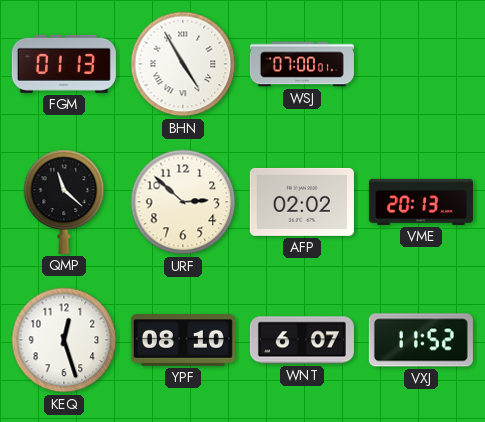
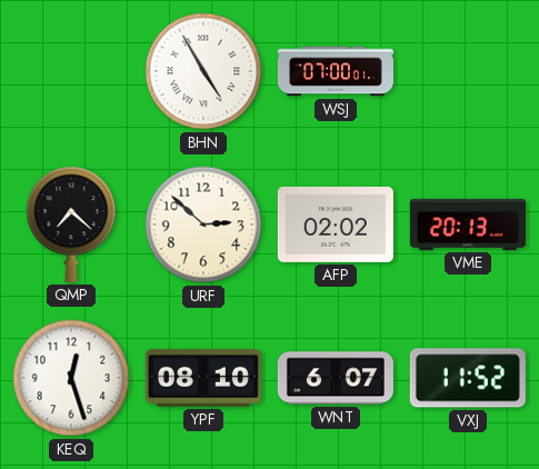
FGM: 01:13 -> none (64, 64)
QMP: 11:22 -> 7:22 (71, 224)
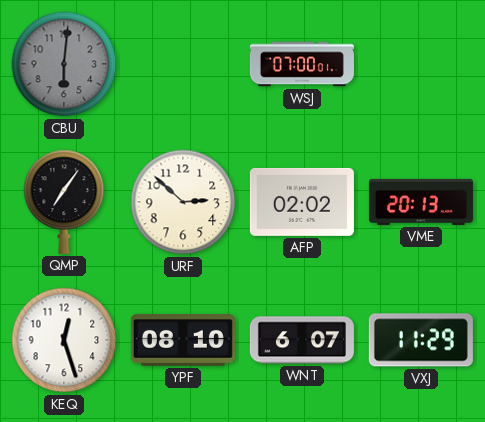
CBU: none -> 6:01 (64, 64)
BHN: 4:55 -> none (203, 71)
QMP: 7:22 -> 7:06 (64, 202)
VXJ: 11:52 -> 11:29 (421, 340)
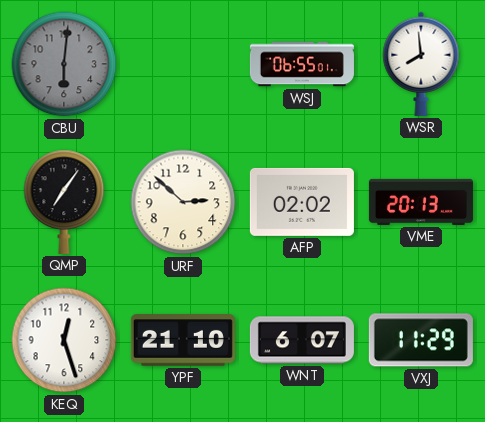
WSJ: 07:00 -> 06:55 (302, 64)
WSR: none -> 7:59 (421, 64)
YPF: 08:10 -> 21:10 (183, 340)
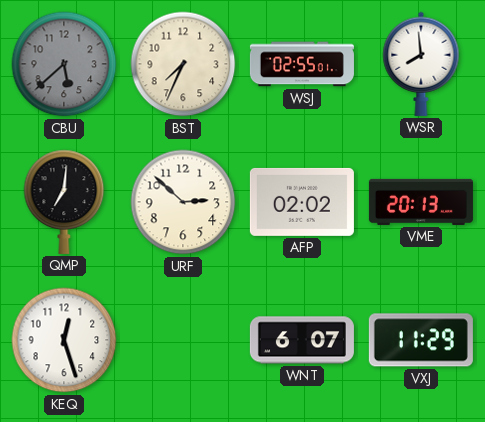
CBU: 6:01 -> 5:38 (64, 64)
BST: none -> 7:34 (183, 64)
WSJ: 06:55 -> 02:55 (302, 64)
QMP: 7:06 -> 7:01 (64, 202)
YPF: 21:10 -> none (183, 340)
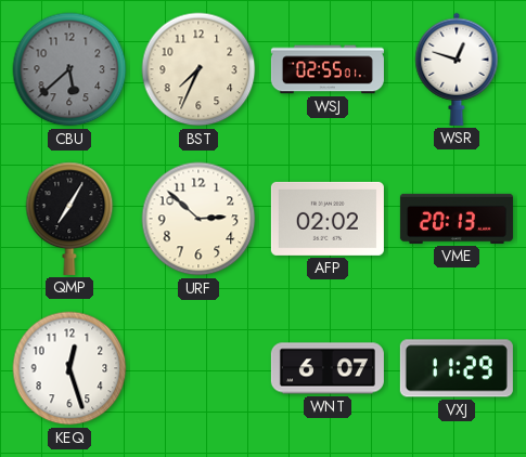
WSR: 7:59 -> 12:48 (457, 69)
QMP: 7:01 -> 7:05 (69, 219)
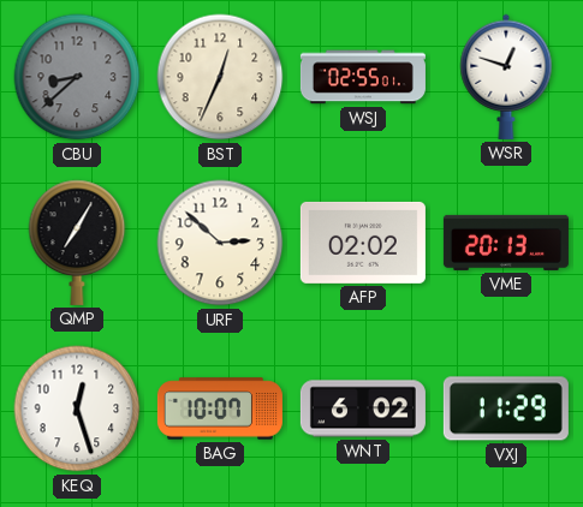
CBU: 5:38 -> 8:38 (77, 77)
BST: 7:34 -> 12:34 (220, 77)
BAG: none -> 10:07 (220, 408)
WNT: 6:07 -> 6:02 (363, 408)
